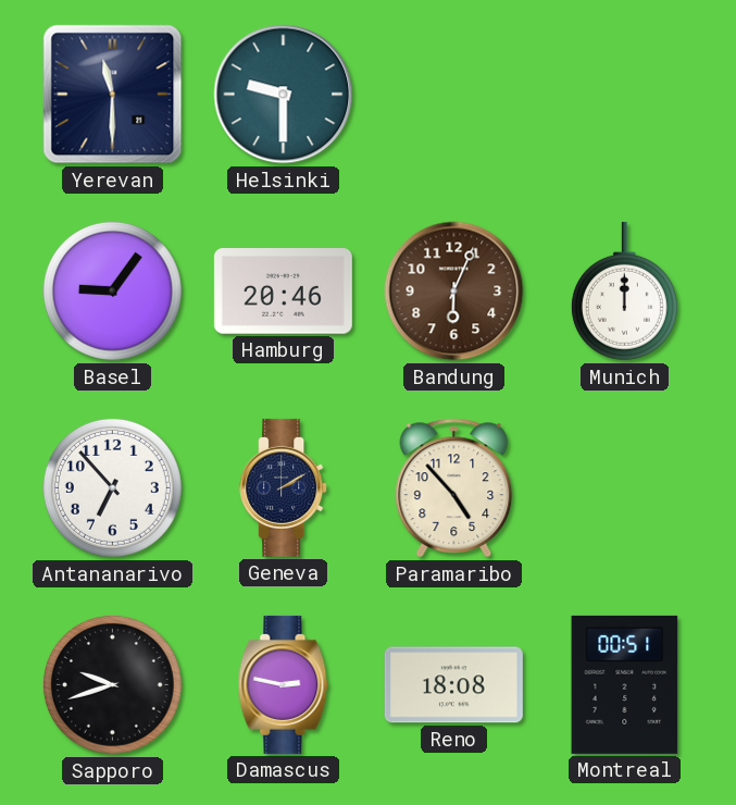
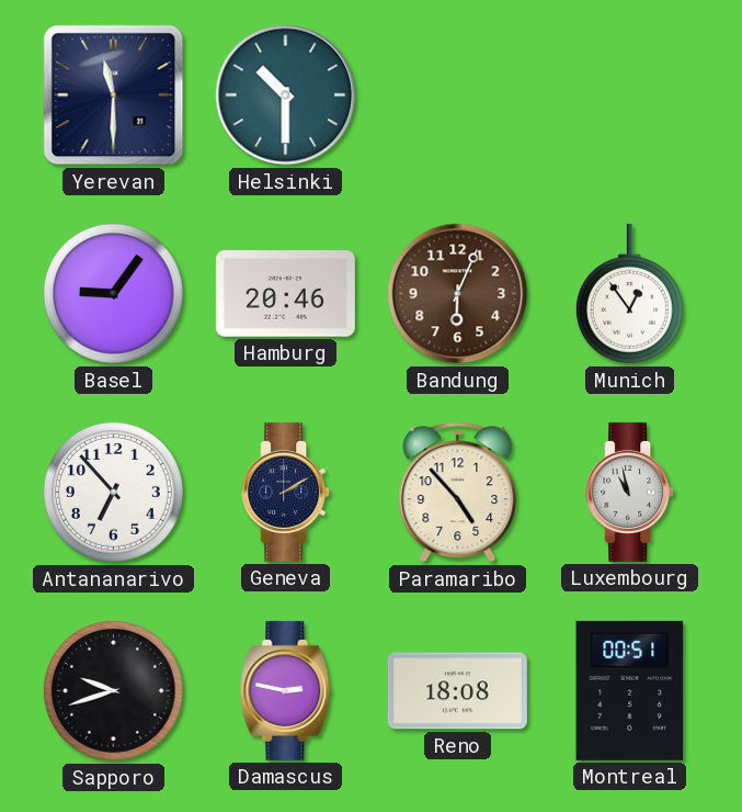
Helsinki: 9:30 -> 10:30 (286, 95)
Munich: 12:00 -> 12:54 (629, 294)
Luxembourg: none -> 10:58 (630, 492)
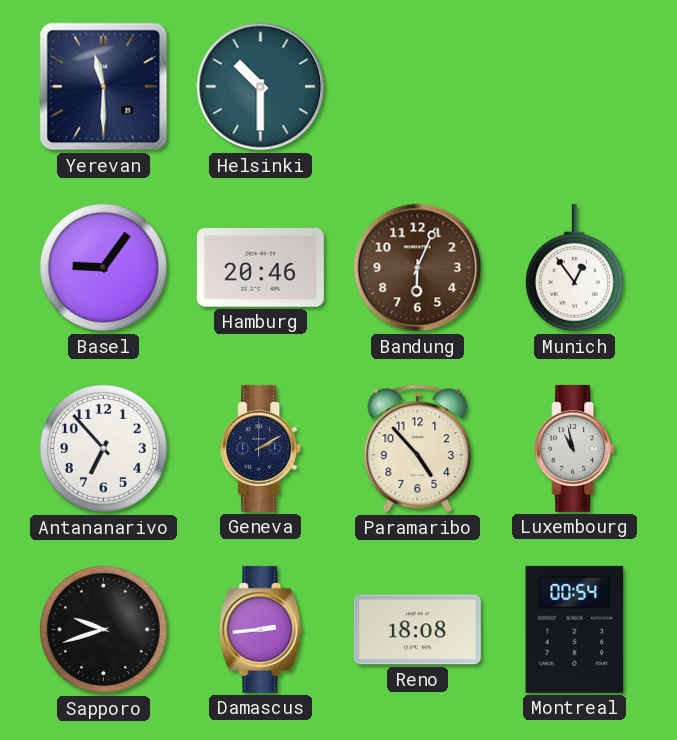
Damascus: 2:47 -> 2:44 (261, 629)
Montreal: 00:51 -> 00:54 (575, 629)
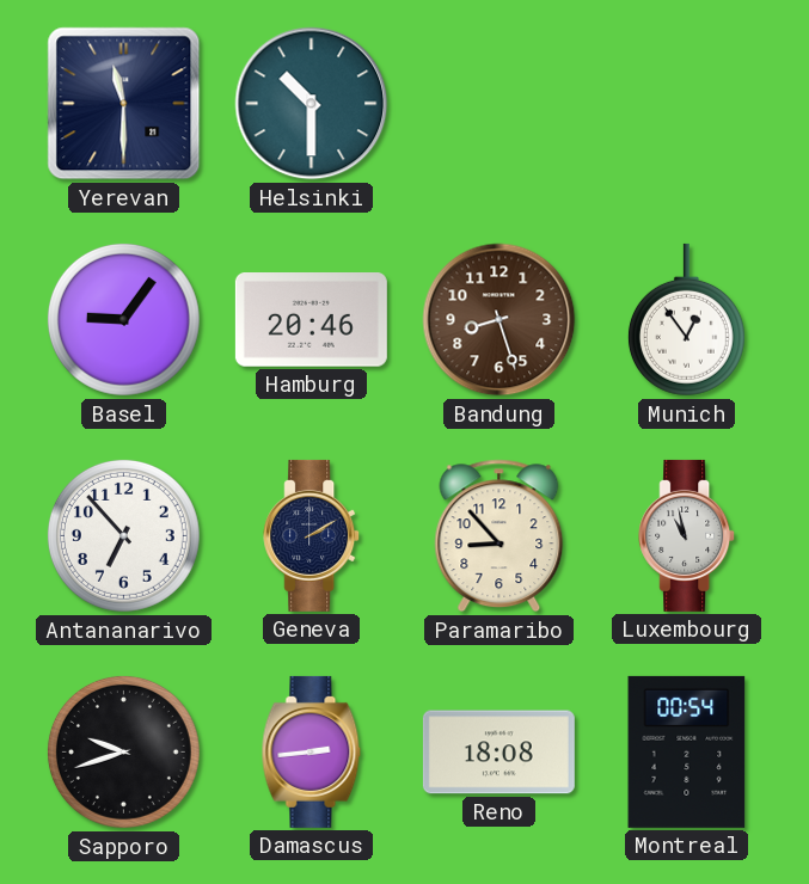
Bandung: 6:04 -> 8:27 (500, 320)
Paramaribo: 4:53 -> 8:53 (500, 536)
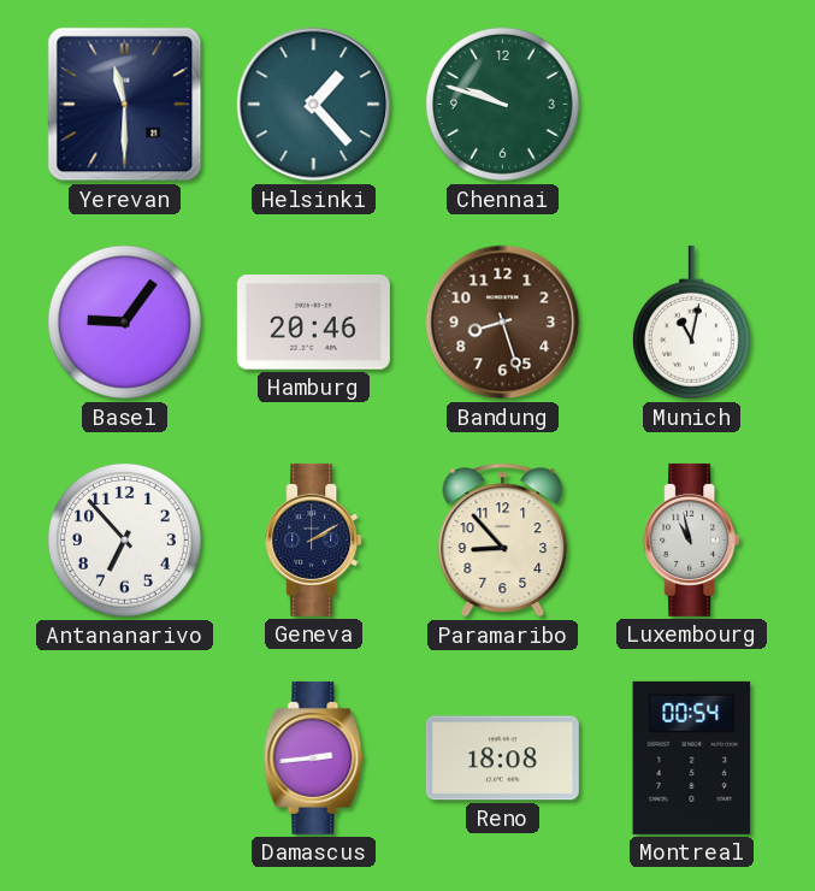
Helsinki: 10:30 -> 1:23 (314, 105)
Chennai: none -> 9:48 (502, 104)
Munich: 12:54 -> 11:02 (691, 323)
Sapporo: 9:42 -> none (123, 751)
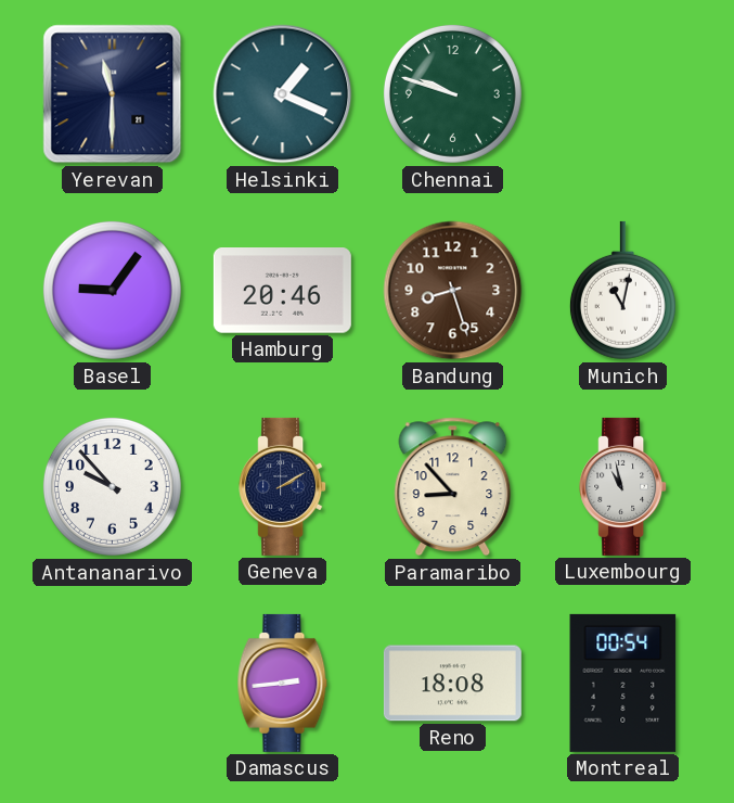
Helsinki: 1:23 -> 1:19 (283, 94)
Antananarivo: 6:53 -> 9:53 (112, 486)
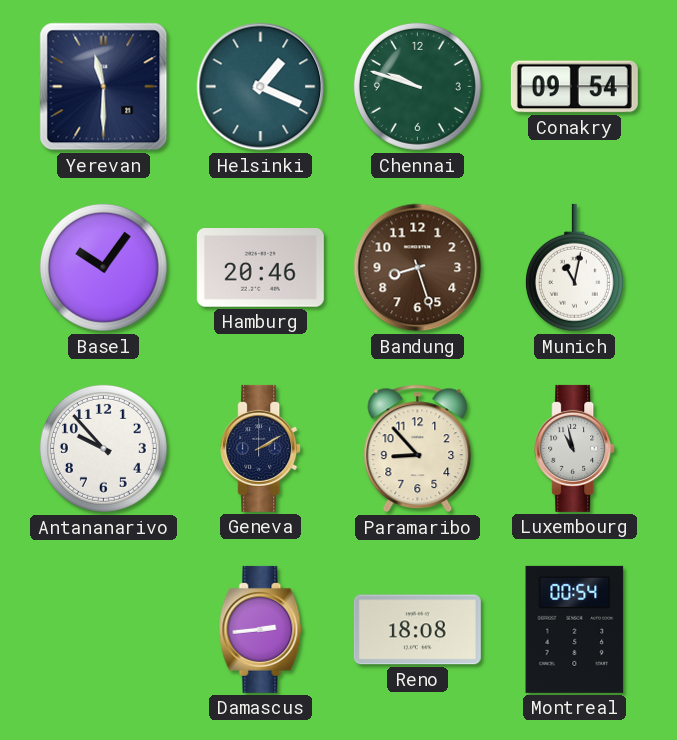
Conakry: none -> 09:54 (574, 87)
Basel: 9:06 -> 10:06 (103, 267)
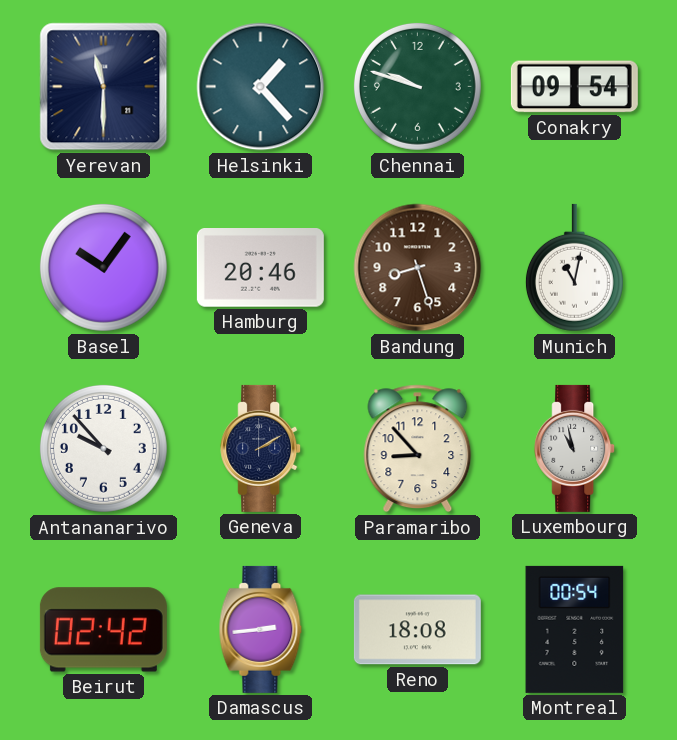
Helsinki: 1:19 -> 1:23 (261, 87)
Beirut: none -> 02:42 (103, 630)
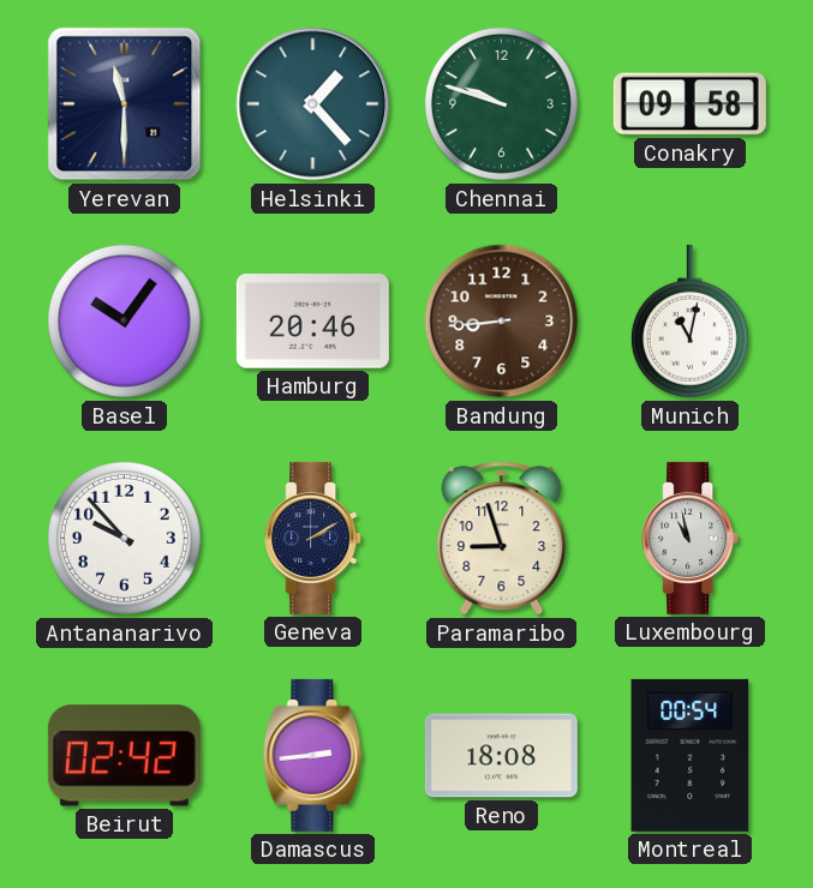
Conakry: 09:54 -> 09:58 (689, 104)
Bandung: 8:27 -> 8:44 (502, 322)
Paramaribo: 8:53 -> 8:57 (502, 539)
